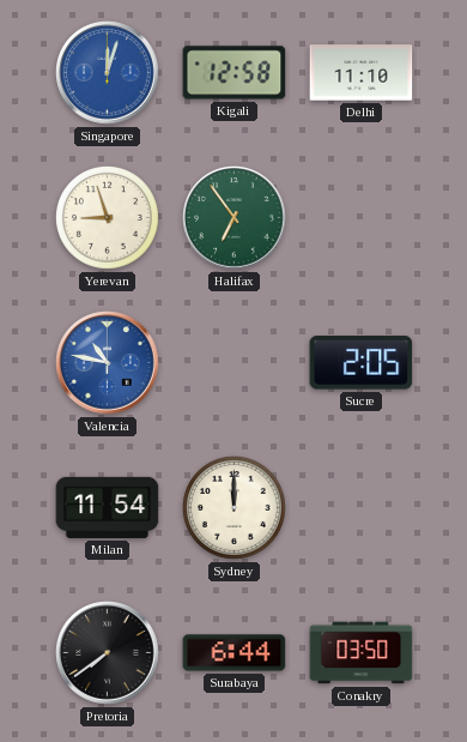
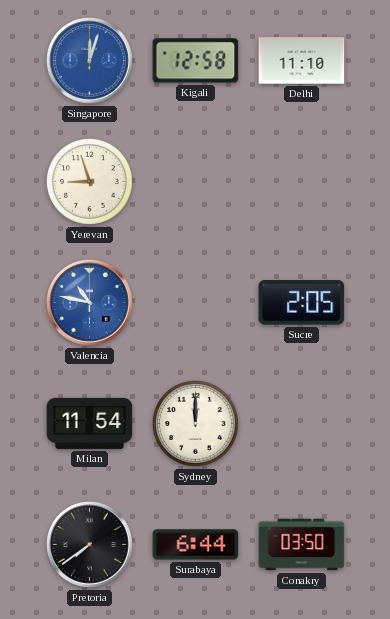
Halifax: 6:54 -> none (235, 218)
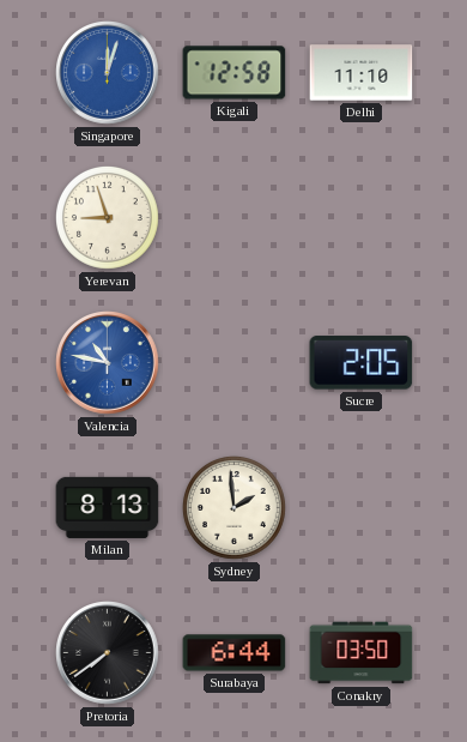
Milan: 11:54 -> 8:13 (108, 507)
Sydney: 12:00 -> 1:59 (235, 508)
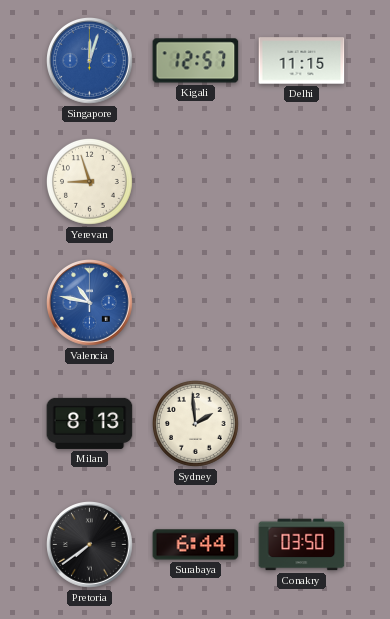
Kigali: 12:58 -> 12:57 (196, 61)
Delhi: 11:10 -> 11:15 (302, 61)
Sucre: 2:05 -> none (362, 363)
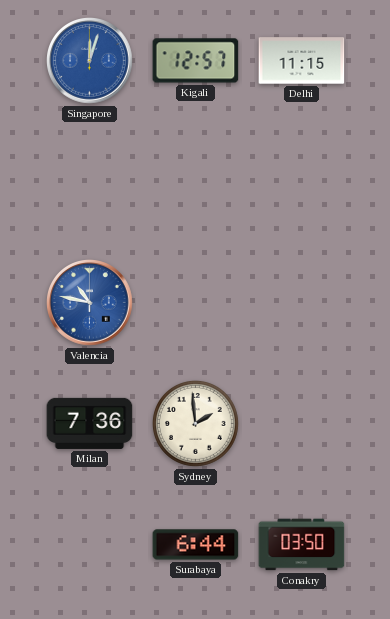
Yerevan: 8:57 -> none (90, 182)
Milan: 8:13 -> 7:36 (90, 423)
Pretoria: 7:39 -> none (90, 545)
